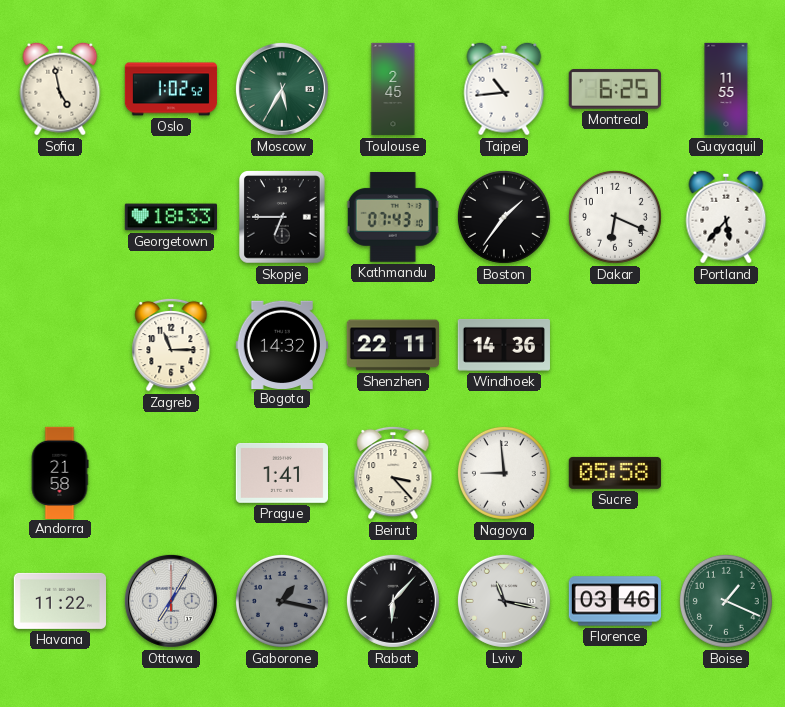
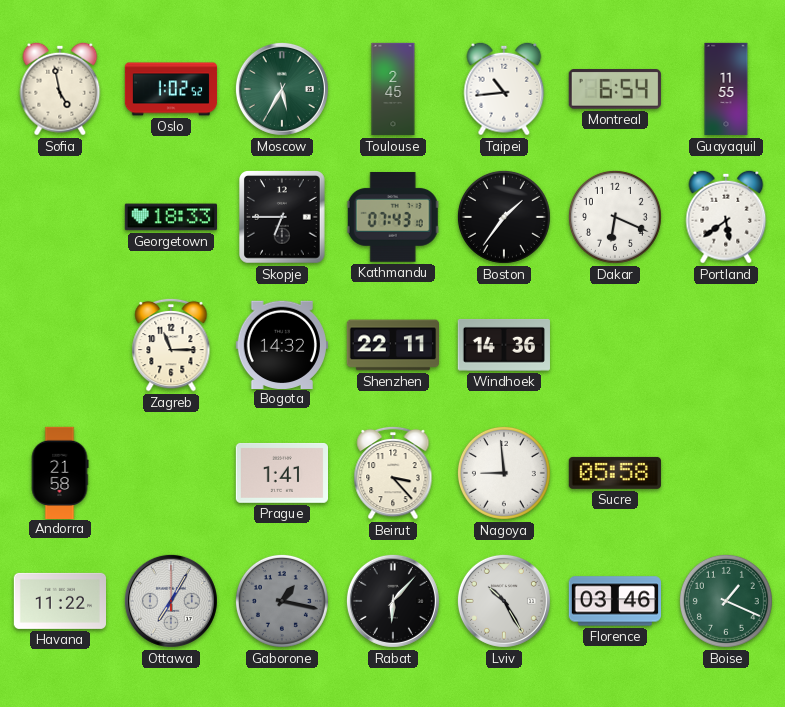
Montreal: 6:25 -> 6:54 (615, 89)
Portland: 5:37 -> 5:39 (726, 217)
Lviv: 11:17 -> 10:25 (504, 601)
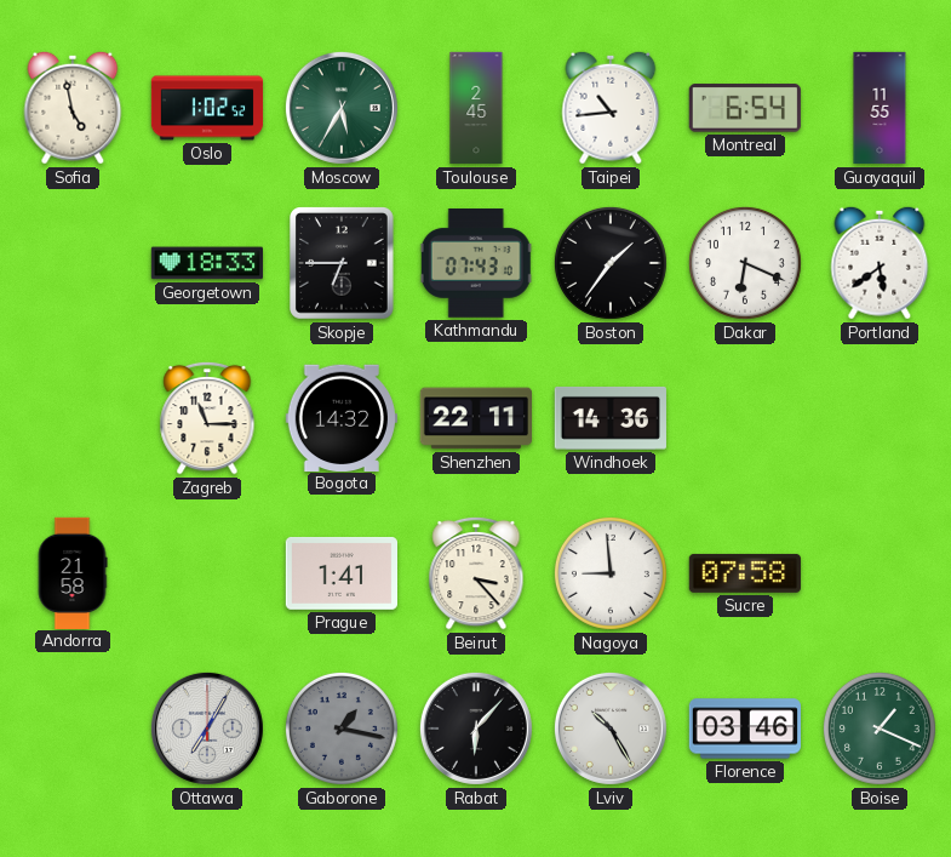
Sucre: 05:58 -> 07:58 (745, 573)
Havana: 11:22 -> none (59, 601)
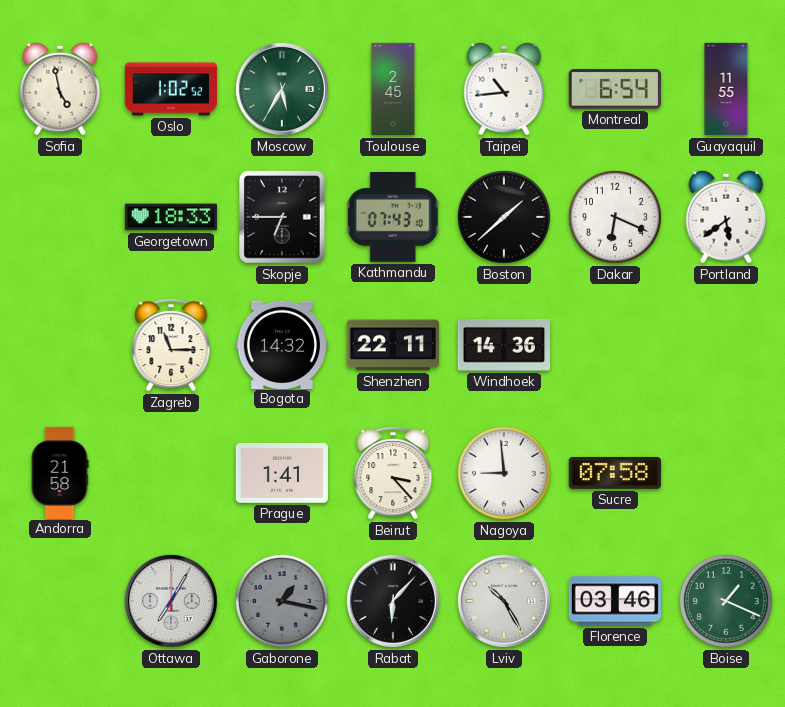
Boston: 1:36 -> 1:38 (504, 217)
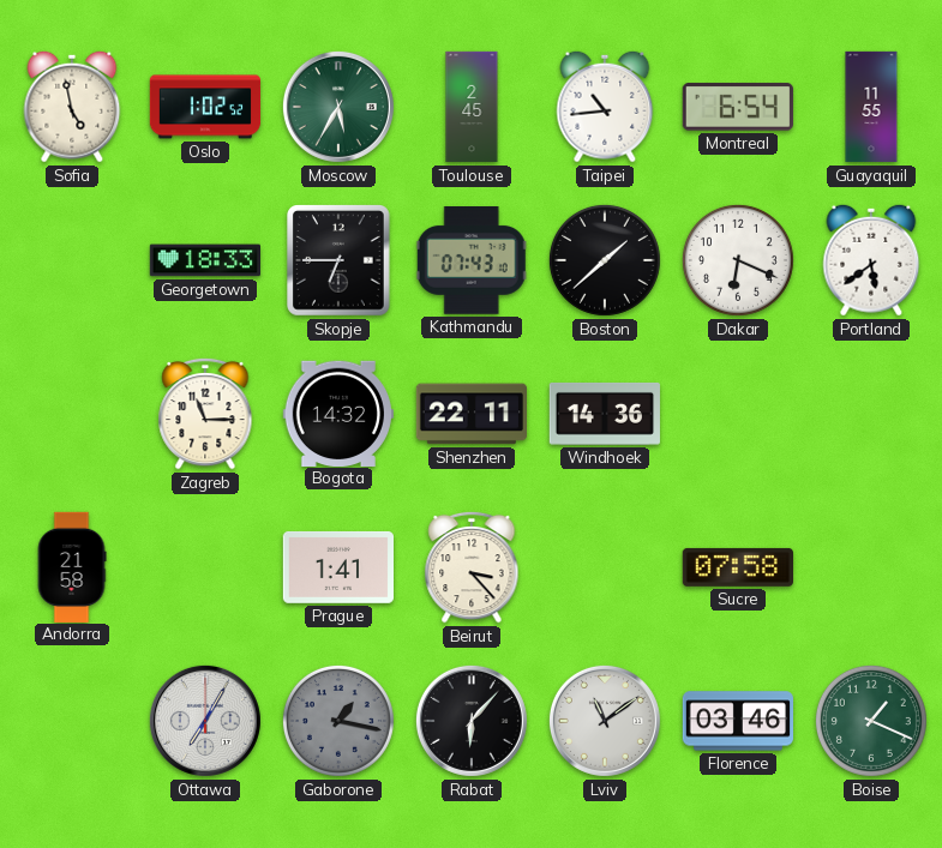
Nagoya: 8:59 -> none (504, 473)
Lviv: 10:25 -> 11:09 (605, 721)
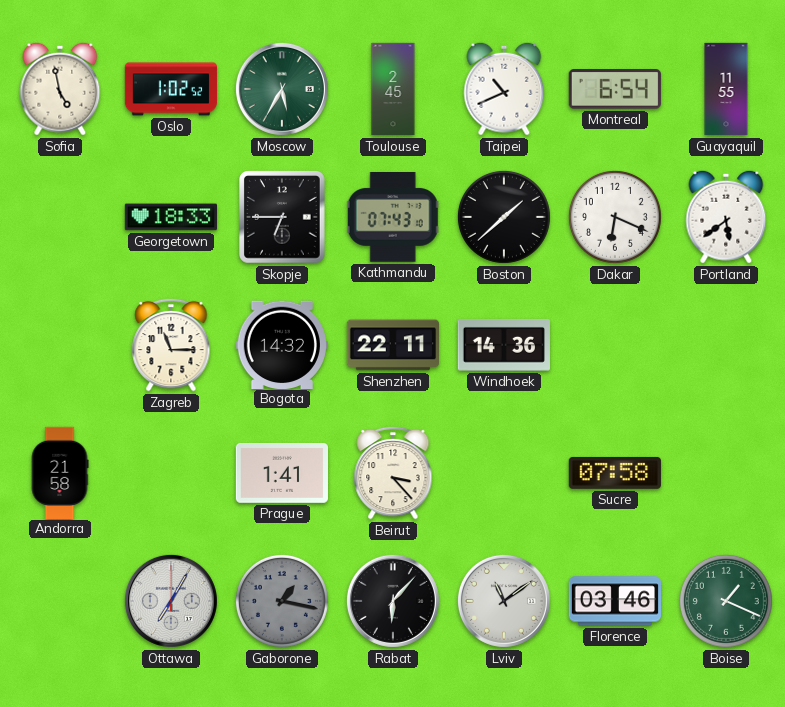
Taipei: 10:44 -> 10:41 (504, 89)
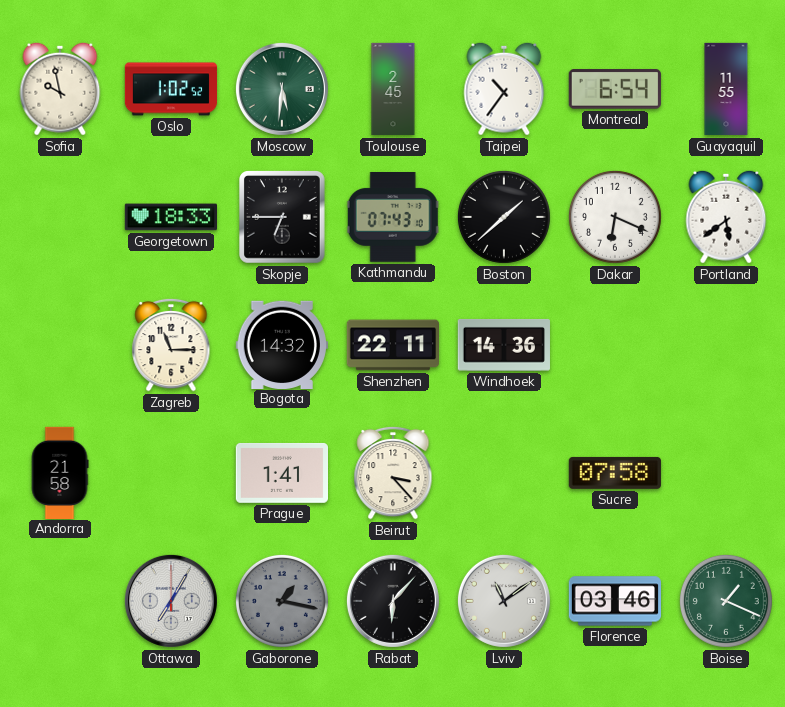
Sofia: 4:58 -> 9:58 (60, 89)
Moscow: 5:35 -> 5:31 (282, 89)
Taipei: 10:41 -> 10:36 (504, 89)
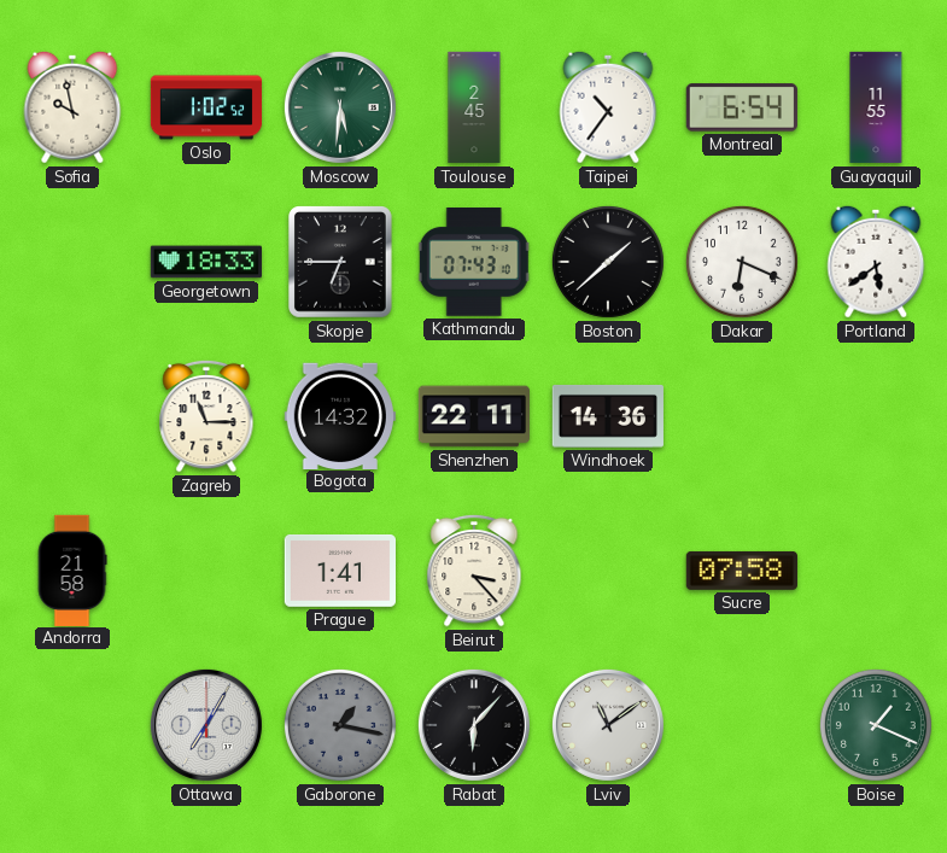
Florence: 03:46 -> none (615, 601)
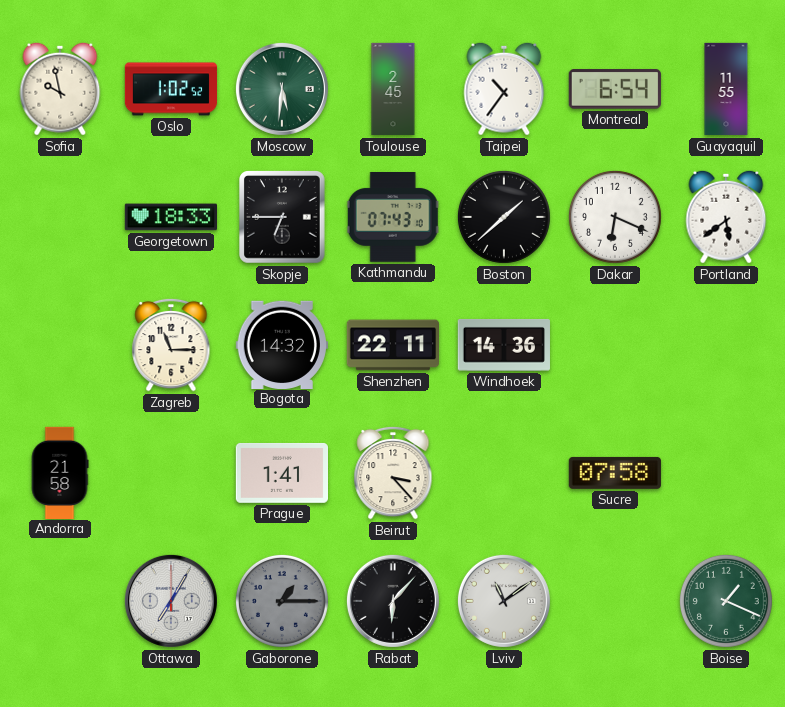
Gaborone: 1:17 -> 1:15 (282, 601)
